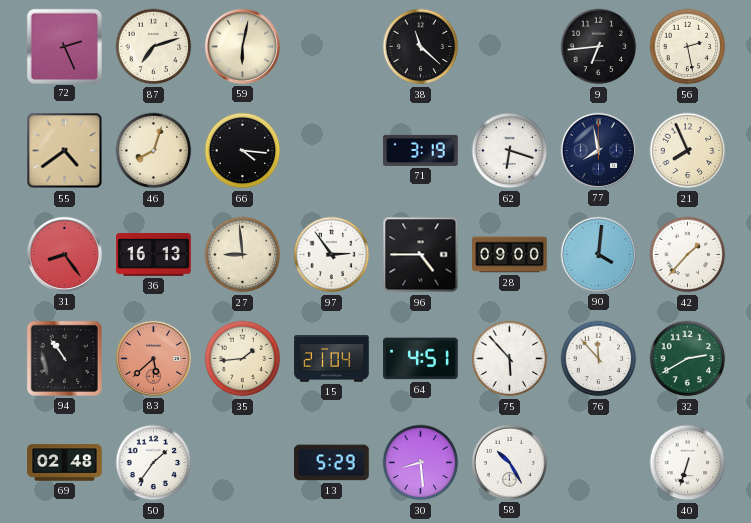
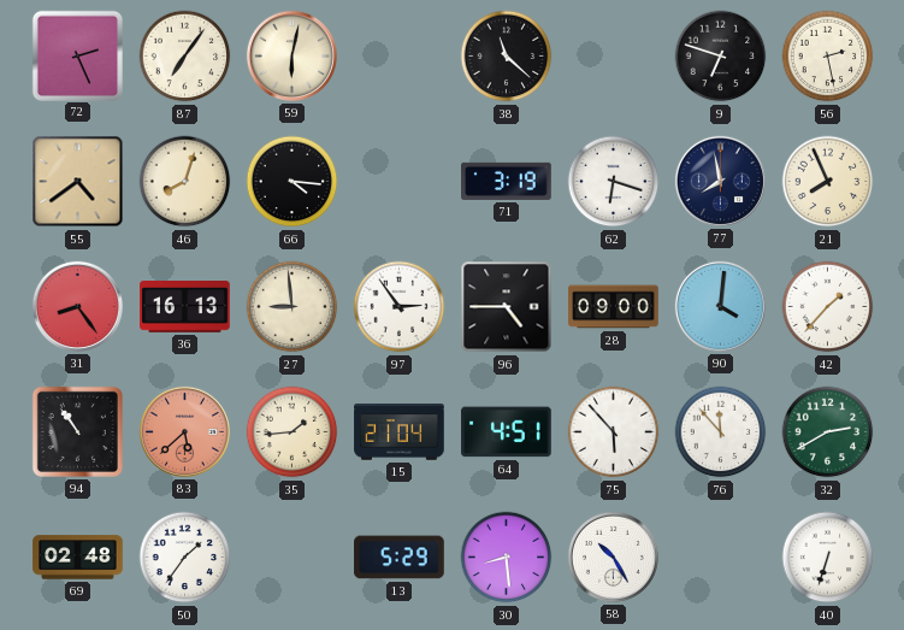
87: 7:12 -> 7:06 (185, 57)
9: 6:44 -> 6:48 (721, 57)
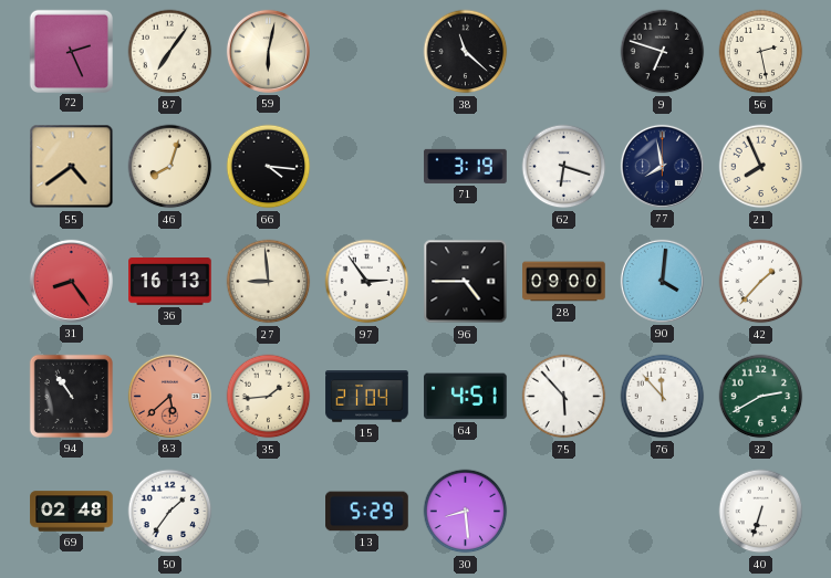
58: 10:25 -> none (613, 557)
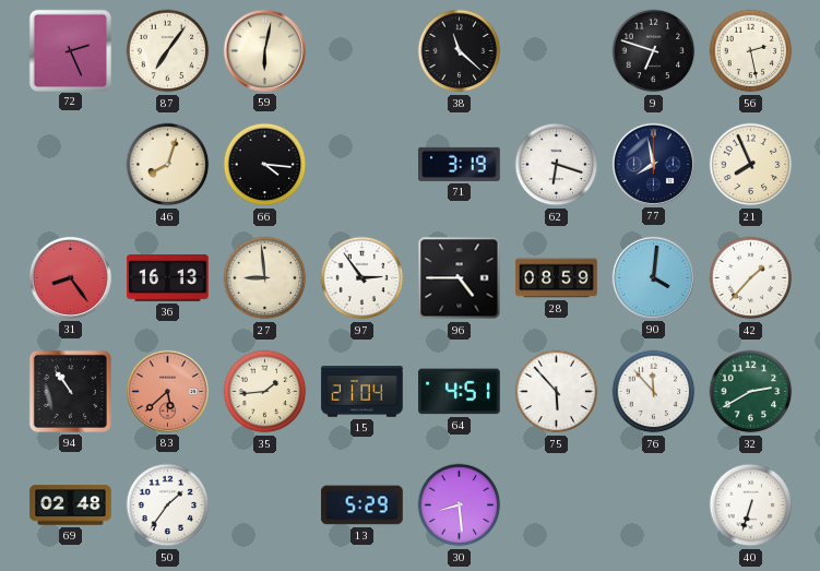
55: 4:39 -> none (72, 167)
28: 09:00 -> 08:59 (557, 278)
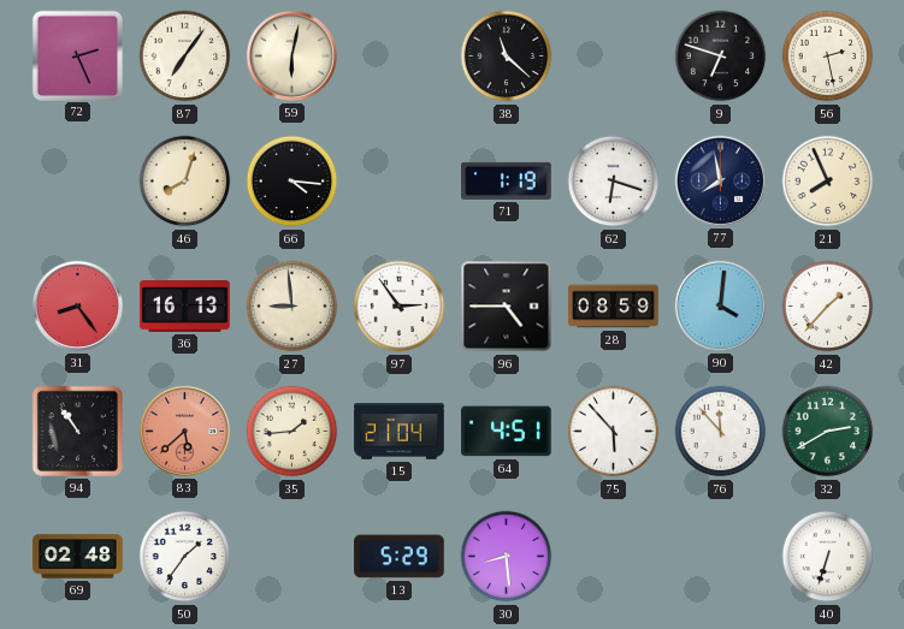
71: 3:19 -> 1:19 (507, 180)
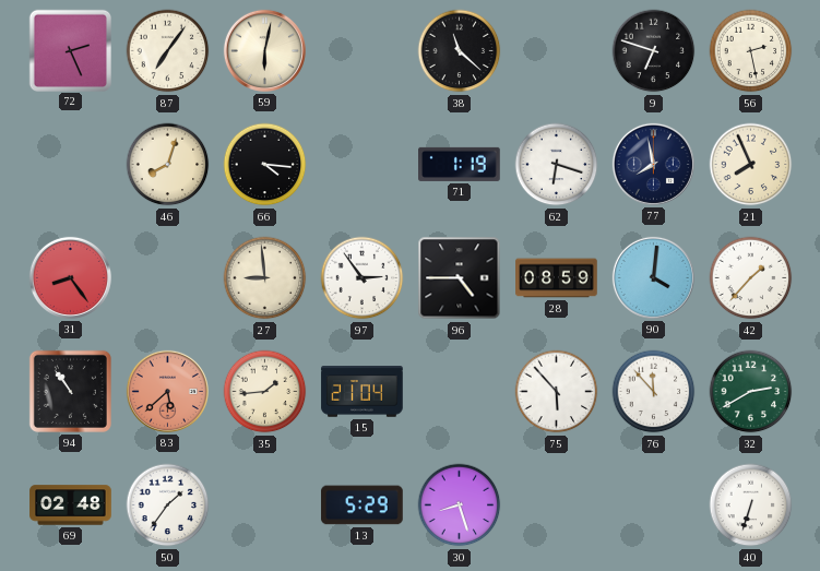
36: 16:13 -> none (185, 307)
64: 4:51 -> none (507, 432)
30: 8:29 -> 8:27 (460, 505)
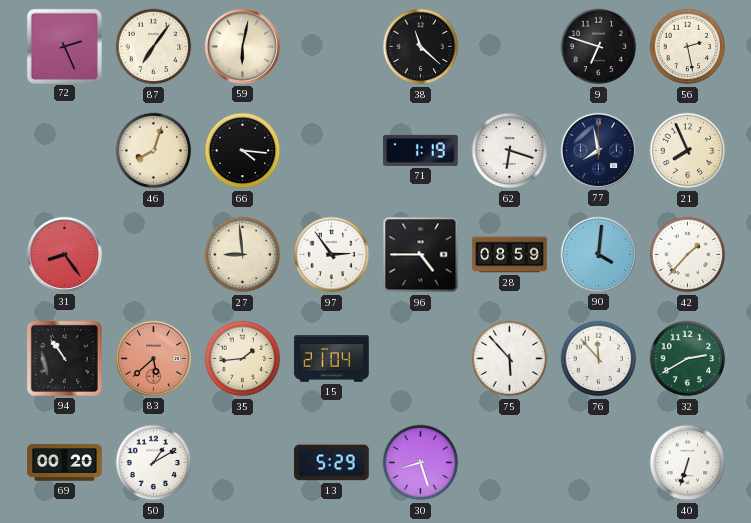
69: 02:48 -> 00:20 (65, 463)
50: 1:36 -> 1:10 (154, 463)
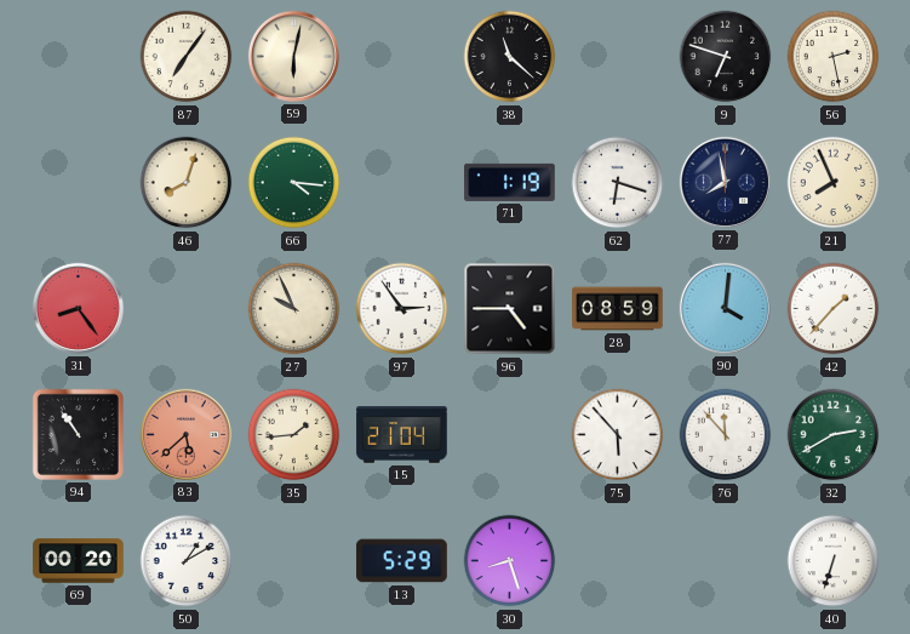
72: 2:26 -> none (64, 46)
66 dial: black -> green (294, 183)
27: 8:59 -> 9:56 (294, 309)
